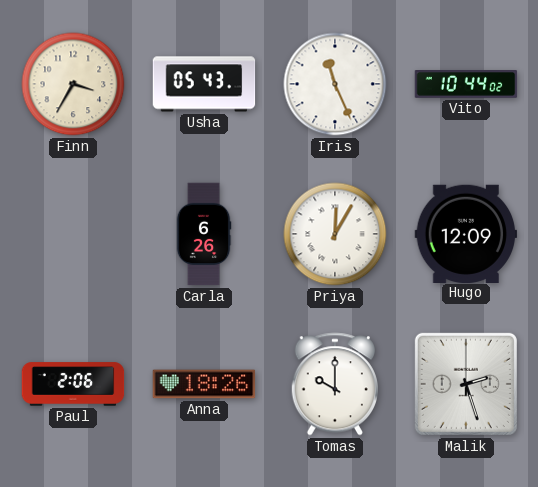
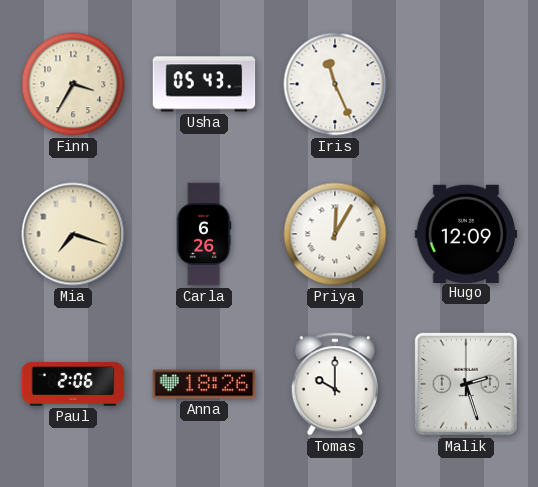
Vito: 10:44 -> none (466, 85)
Mia: none -> 7:18 (73, 234)
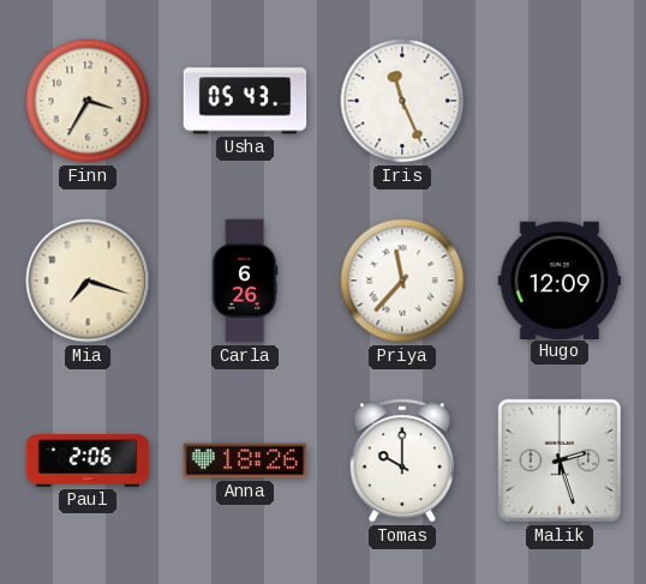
Priya: 12:05 -> 11:37 (402, 281)
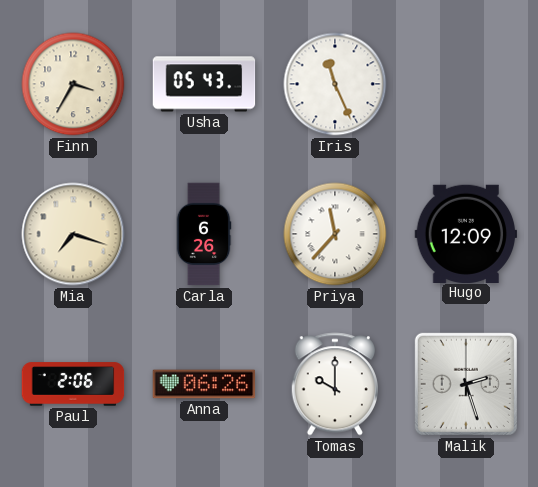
Anna: 18:26 -> 06:26 (204, 384)
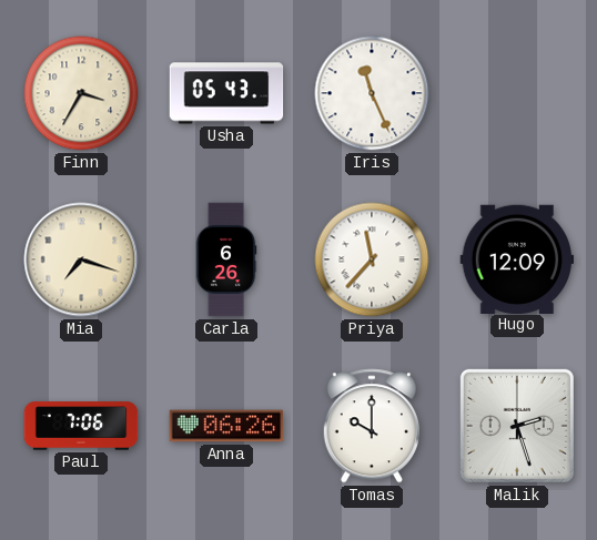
Paul: 2:06 -> 7:06 (81, 426)
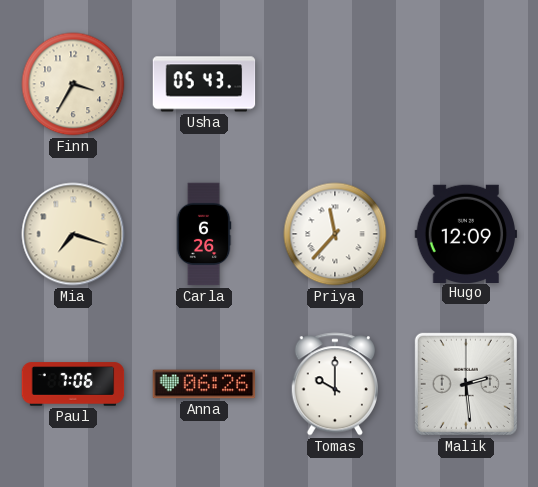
Iris: 11:26 -> none (372, 93)
Malik: 2:27 -> 2:29 (466, 384)
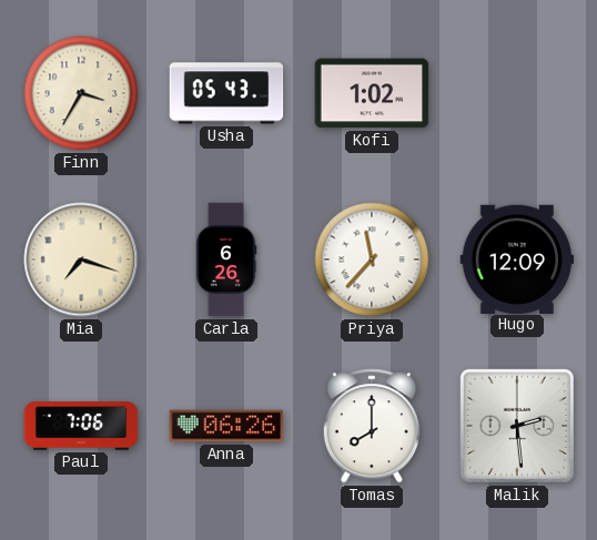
Kofi: none -> 1:02 (372, 93)
Tomas: 10:00 -> 8:00 (371, 426)
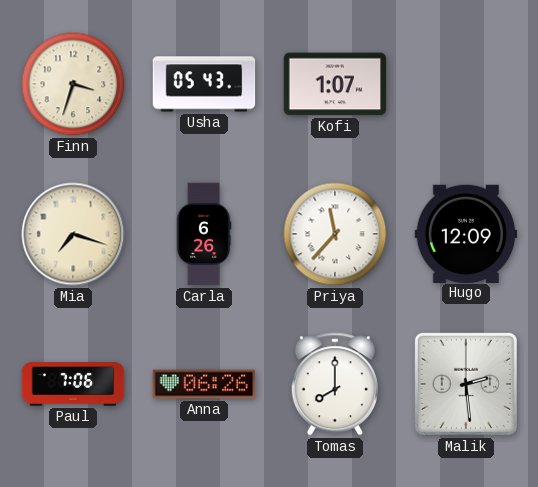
Finn: 3:35 -> 3:33 (73, 84)
Kofi: 1:02 -> 1:07 (335, 84)
